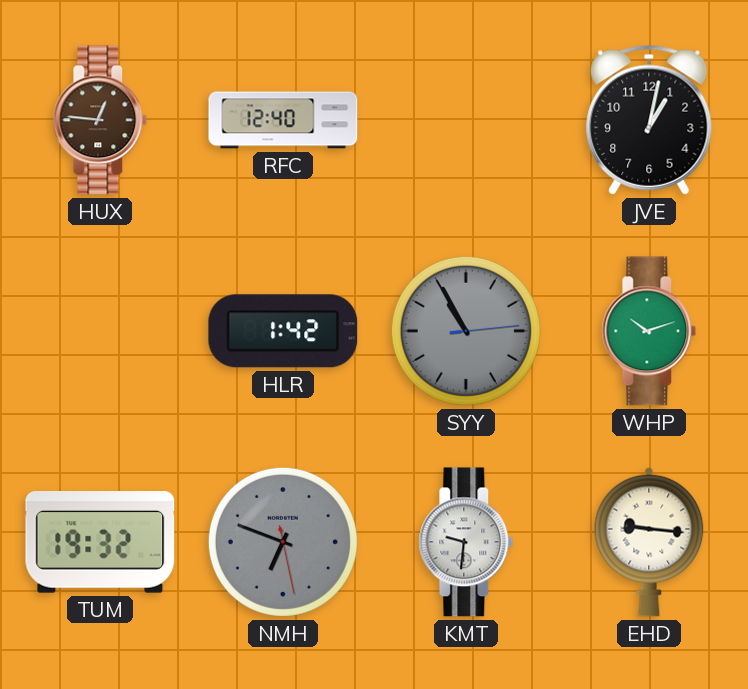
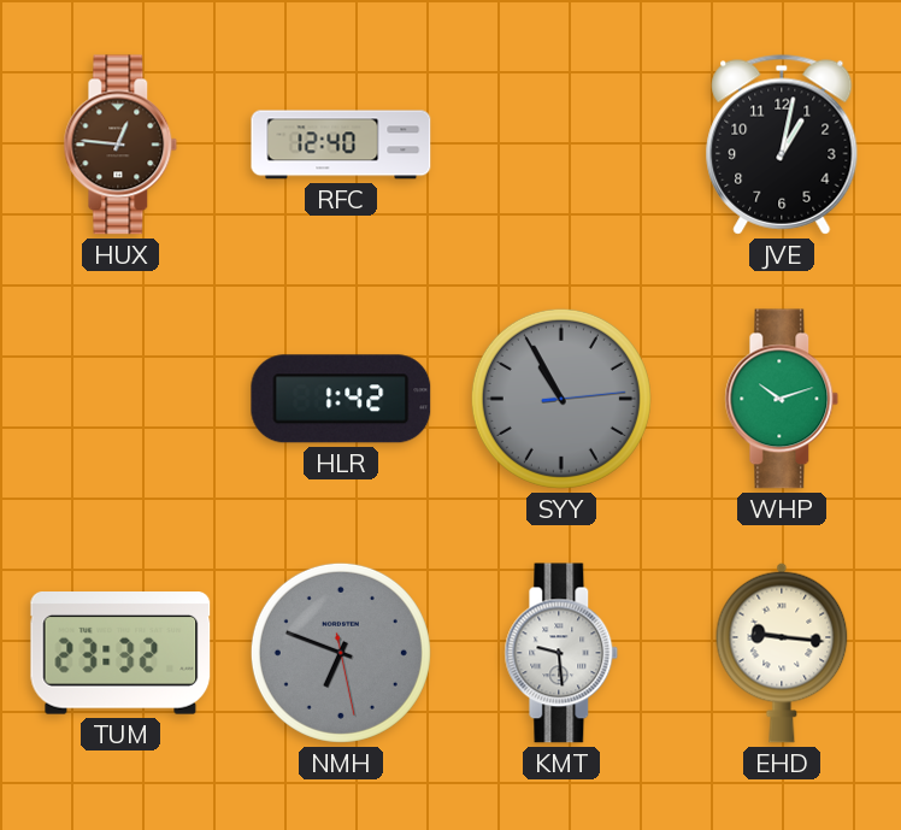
TUM: 19:32 -> 23:32 (120, 654)
KMT: 9:31 -> 9:29 (561, 653)
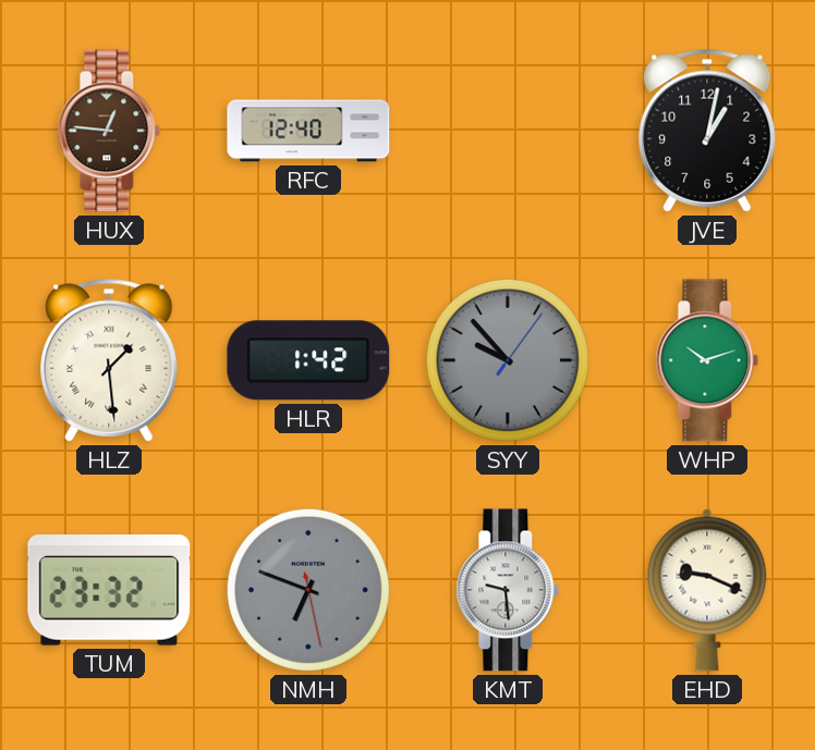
HLZ: none -> 1:29 (109, 360)
SYY: 10:55 -> 9:53 (508, 360)
EHD: 9:16 -> 9:19 (707, 590)
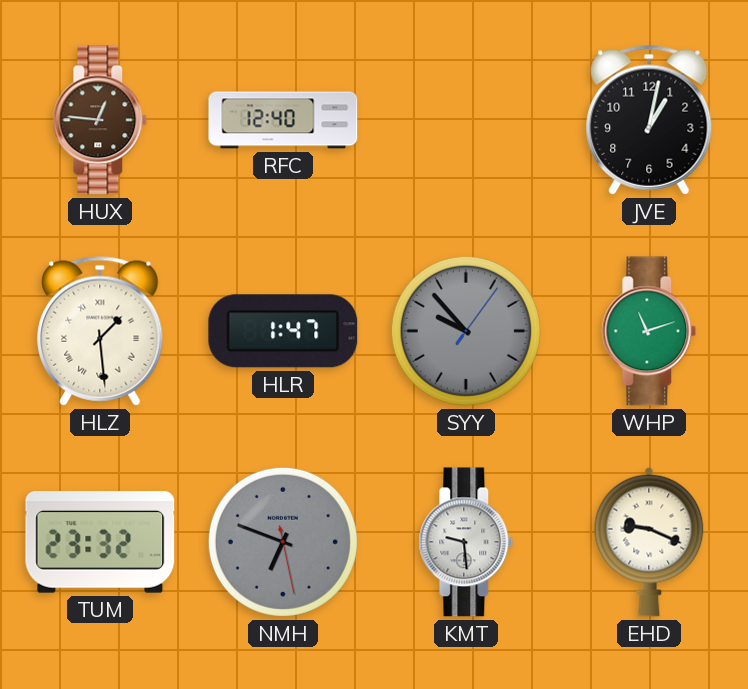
HLR: 1:42 -> 1:47 (283, 331)
WHP: 10:12 -> 11:12 (649, 331)
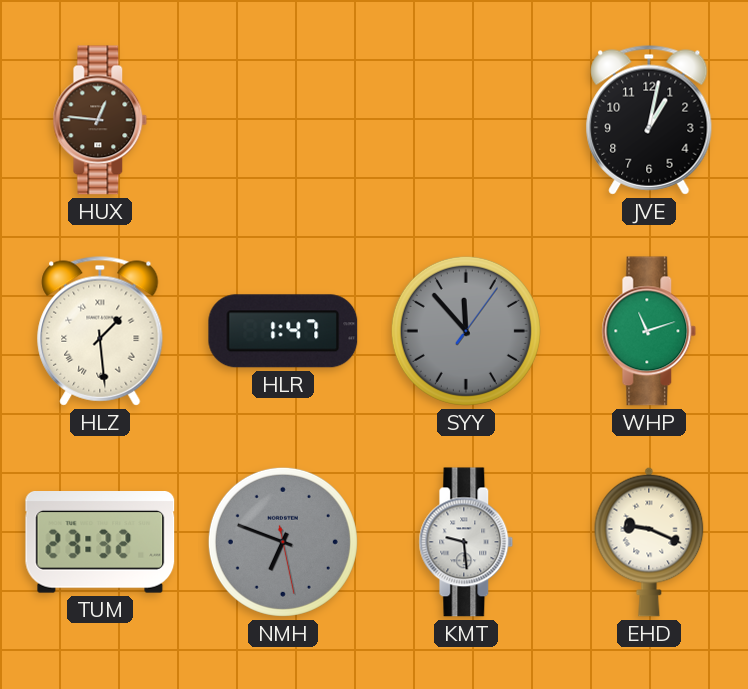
RFC: 12:40 -> none (283, 120)
SYY: 9:53 -> 11:53 (466, 331)
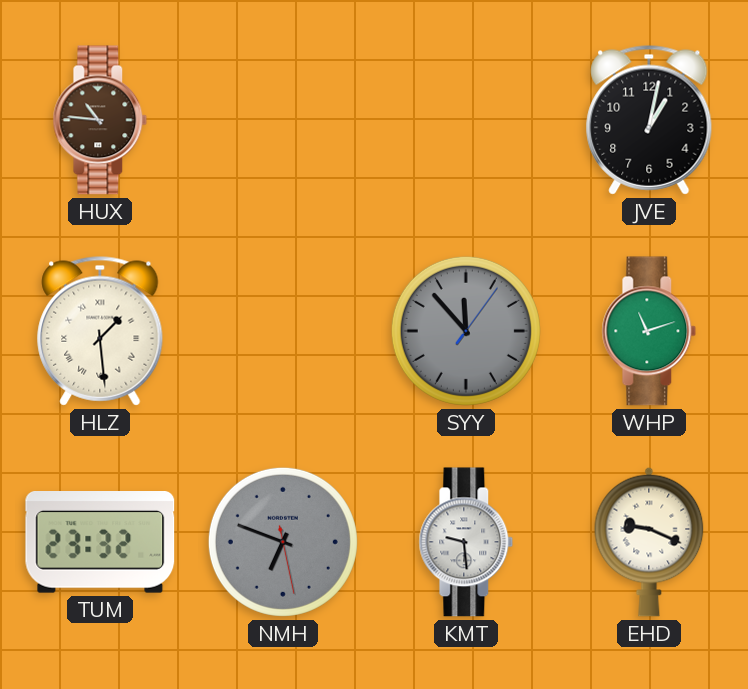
HUX: 12:46 -> 10:46 (100, 120)
HLR: 1:47 -> none (283, 331)
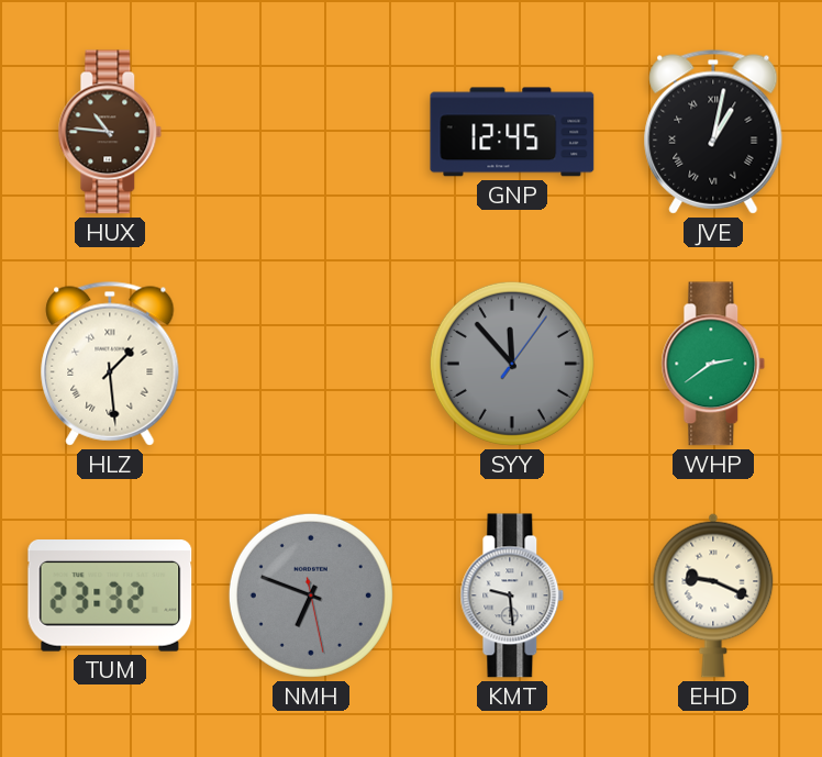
GNP: none -> 12:45 (512, 132)
JVE numerals: Arabic -> Roman (713, 132)
WHP: 11:12 -> 2:39 (713, 364)
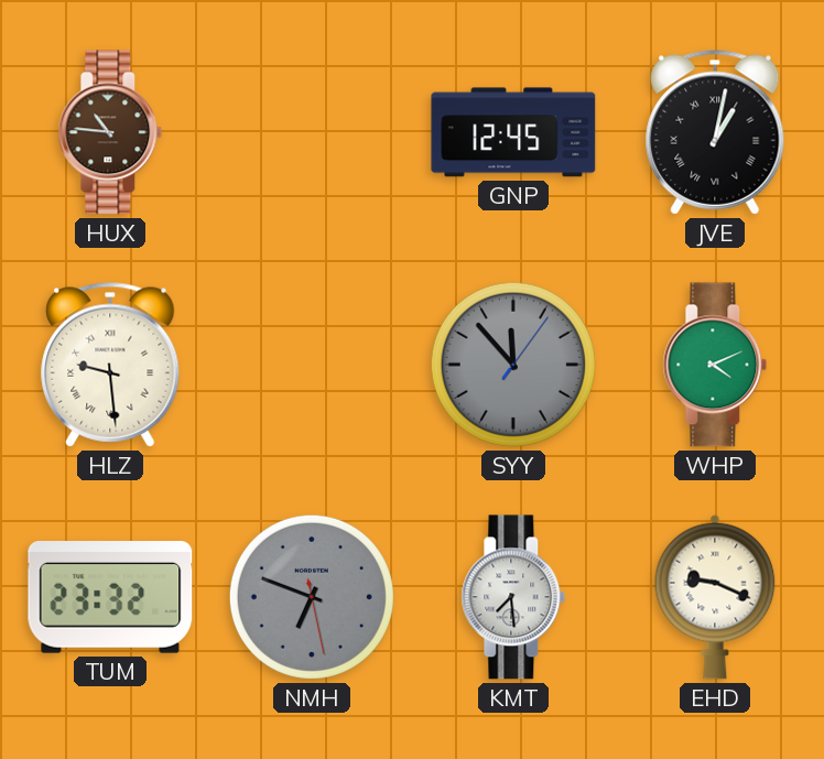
HLZ: 1:29 -> 9:29 (110, 365)
WHP: 2:39 -> 4:11 (715, 365)
KMT: 9:29 -> 7:29 (513, 597)
